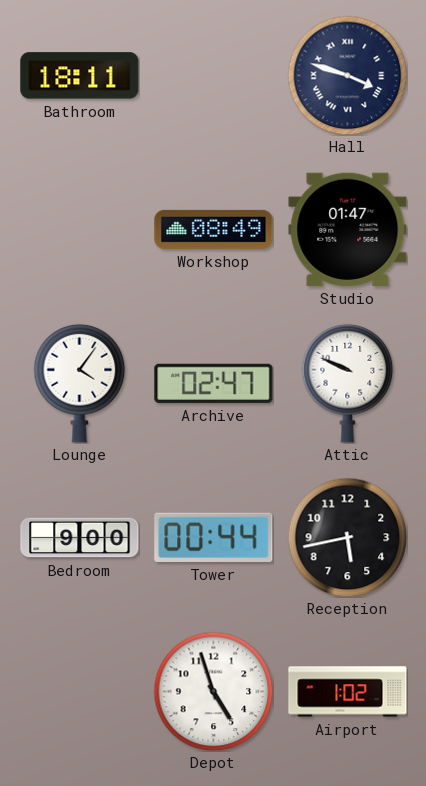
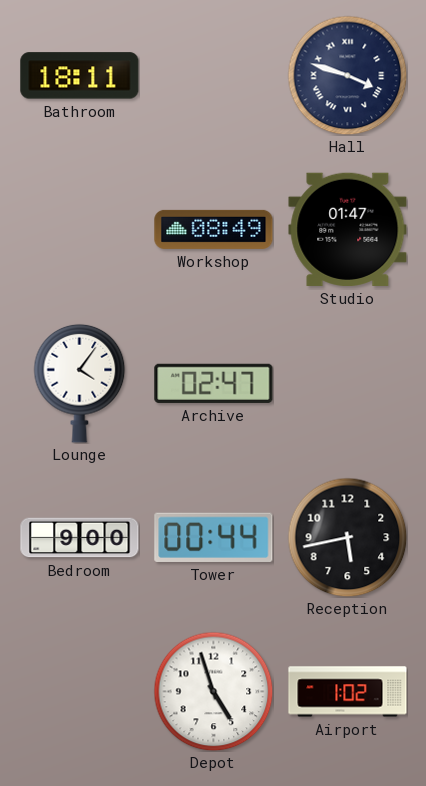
Attic: 9:49 -> none (348, 383)
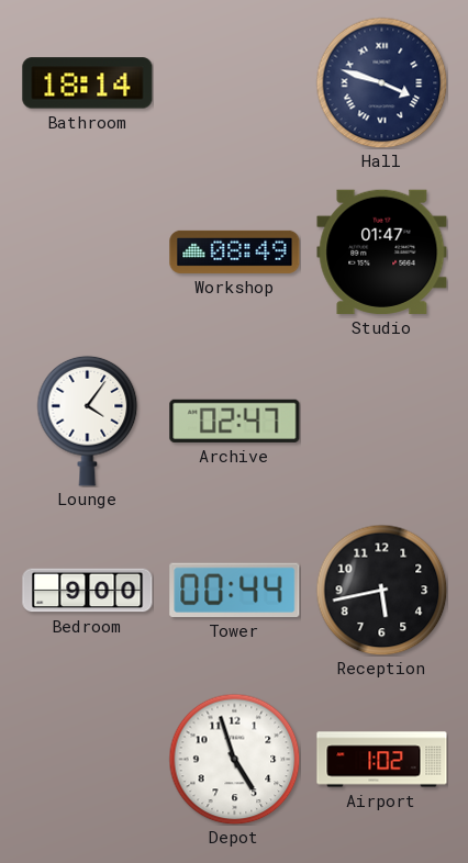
Bathroom: 18:11 -> 18:14 (88, 83)
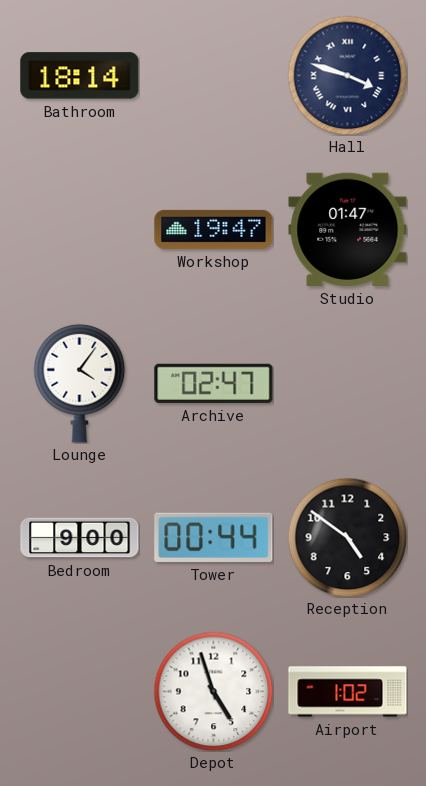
Workshop: 08:49 -> 19:47 (214, 229)
Reception: 5:43 -> 4:51 (347, 537)
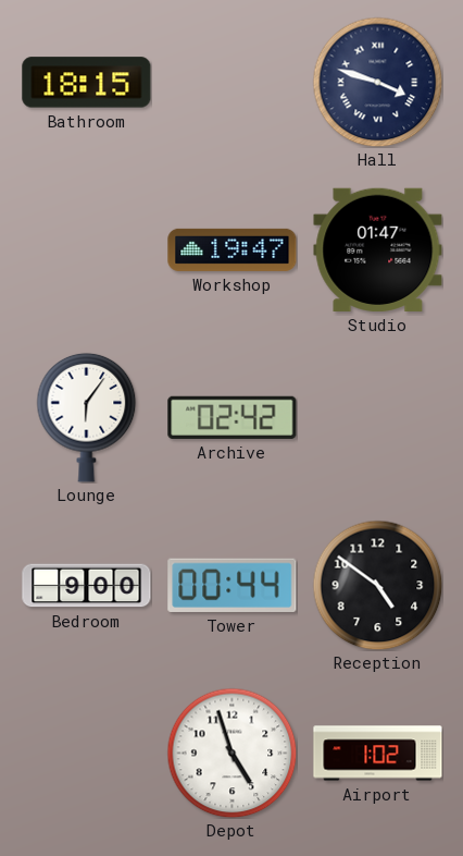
Bathroom: 18:14 -> 18:15 (87, 83)
Lounge: 4:06 -> 6:06 (87, 417)
Archive: 02:47 -> 02:42 (233, 417)
